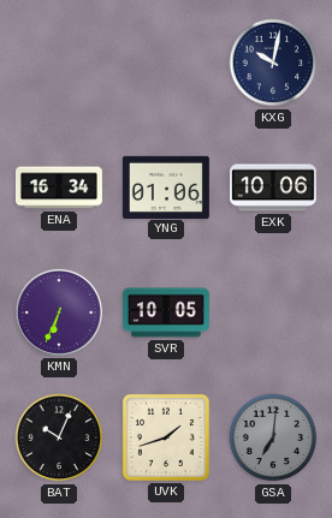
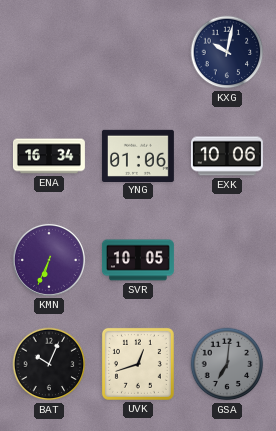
UVK: 1:42 -> 12:42 (138, 364)
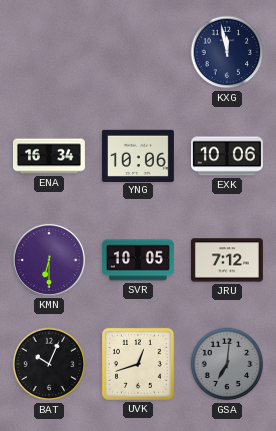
KXG: 10:02 -> 11:58 (227, 52)
YNG: 01:06 -> 10:06 (138, 155)
KMN: 6:34 -> 6:30 (49, 260)
JRU: none -> 7:12 (227, 260)
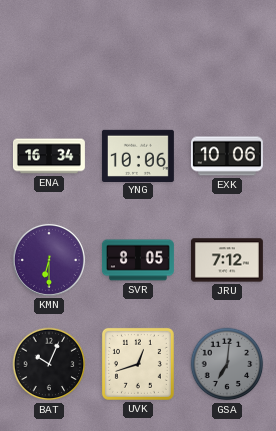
KXG: 11:58 -> none (227, 52)
SVR: 10:05 -> 8:05 (138, 260)
